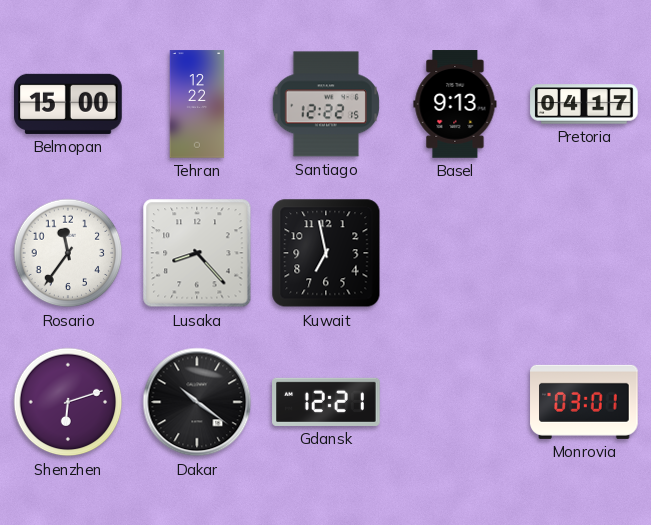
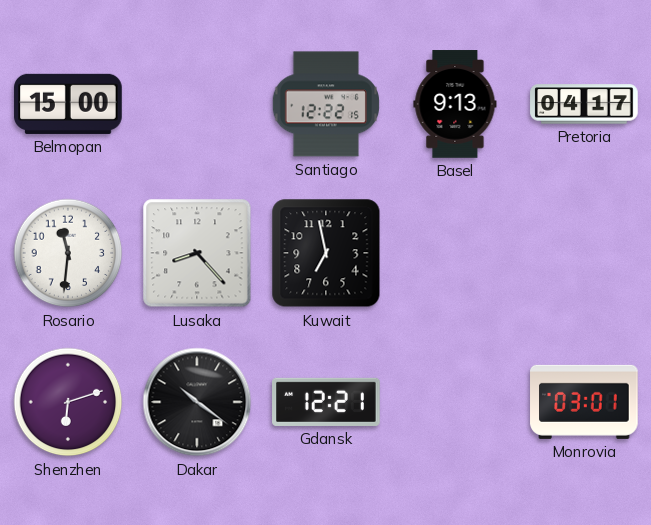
Tehran: 12:22 -> none (197, 104)
Rosario: 11:36 -> 11:31 (68, 253)
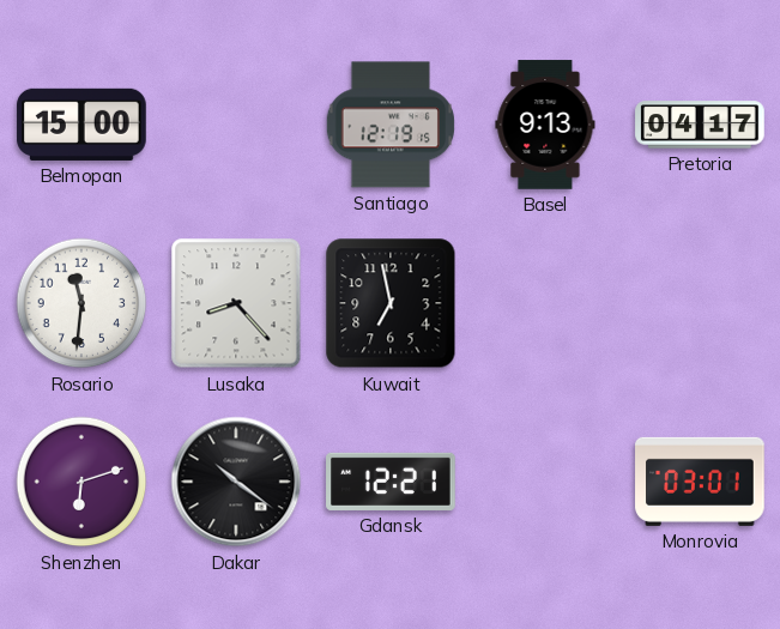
Santiago: 12:22 -> 12:19 (391, 125)
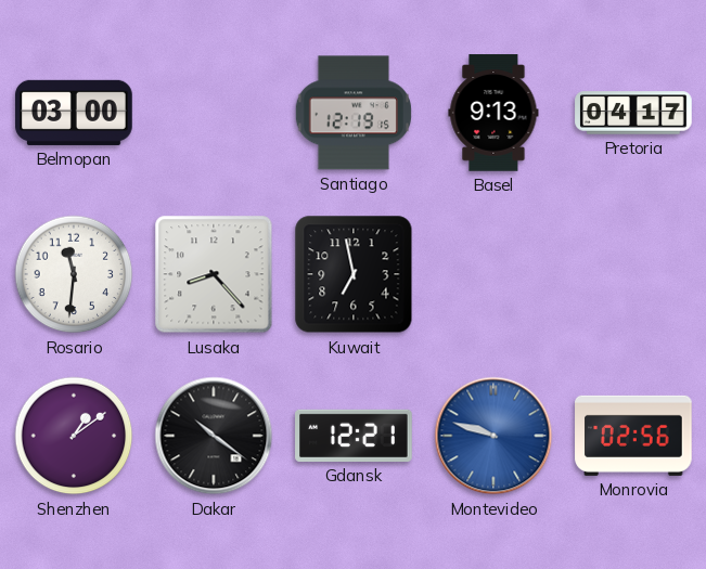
Belmopan: 15:00 -> 03:00 (74, 113)
Shenzhen: 6:12 -> 1:09 (74, 436)
Montevideo: none -> 9:48 (493, 436)
Monrovia: 03:01 -> 02:56 (633, 436)
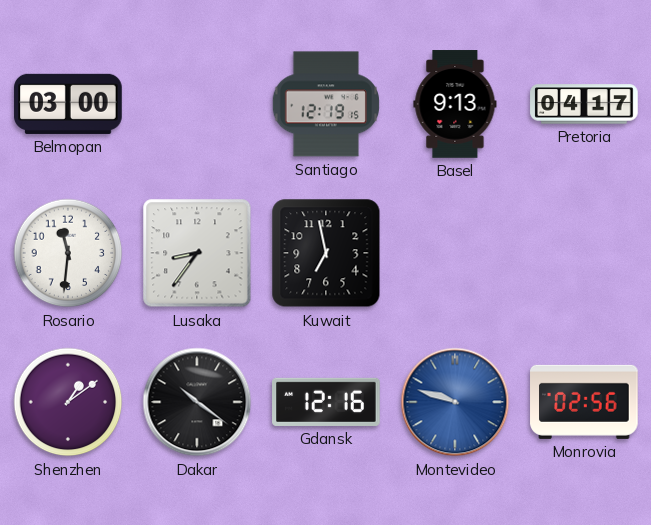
Lusaka: 8:23 -> 8:36 (197, 253)
Gdansk: 12:21 -> 12:16 (326, 402)
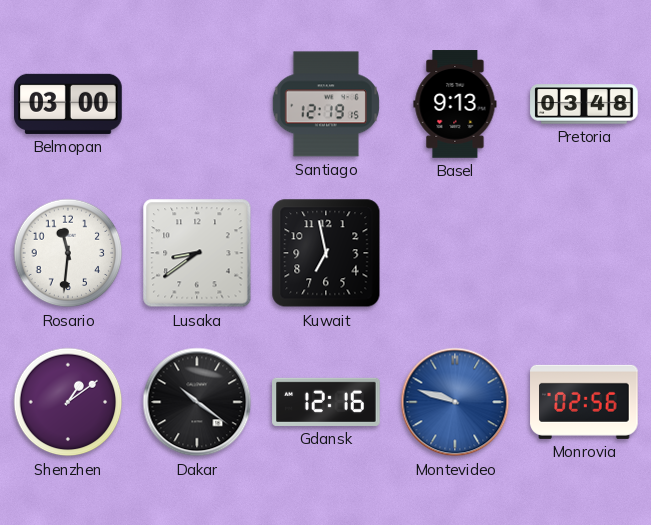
Pretoria: 04:17 -> 03:48 (584, 104)
Lusaka: 8:36 -> 8:39 (197, 253)
